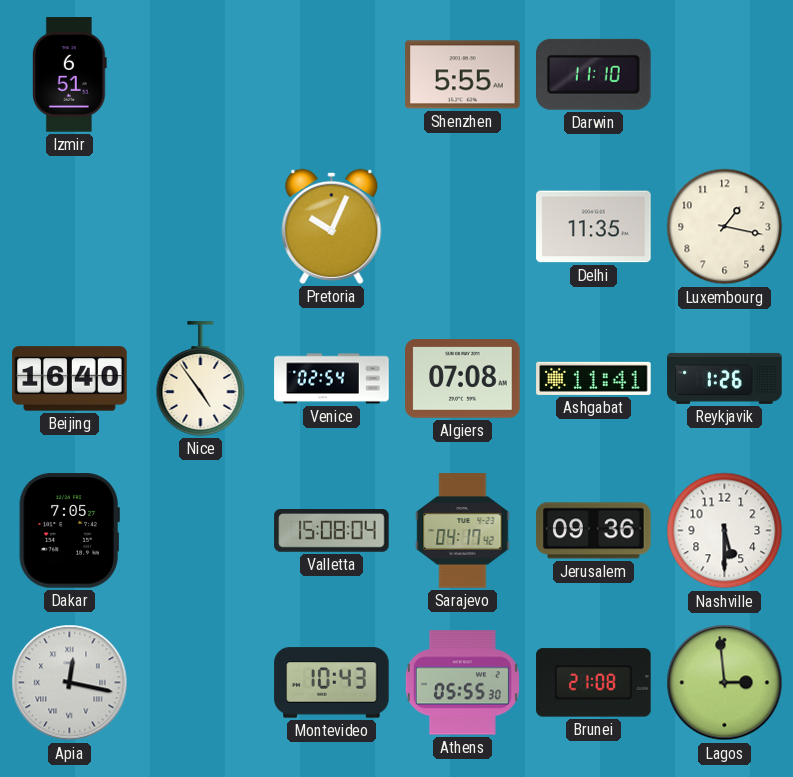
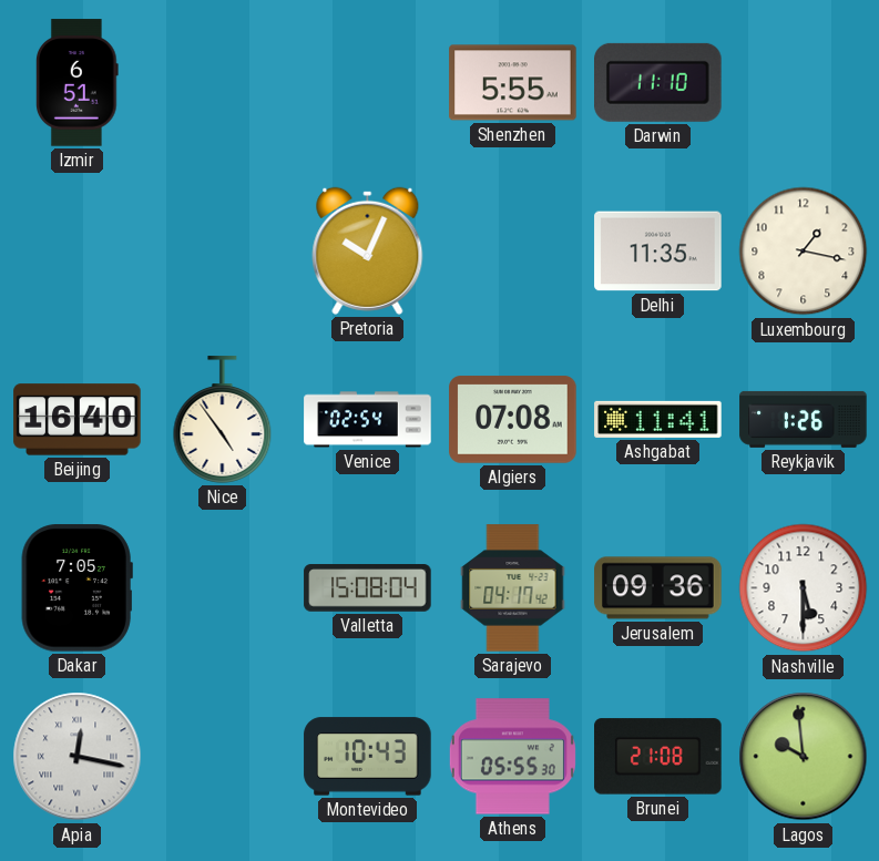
Lagos: 2:59 -> 9:59 (804, 757)
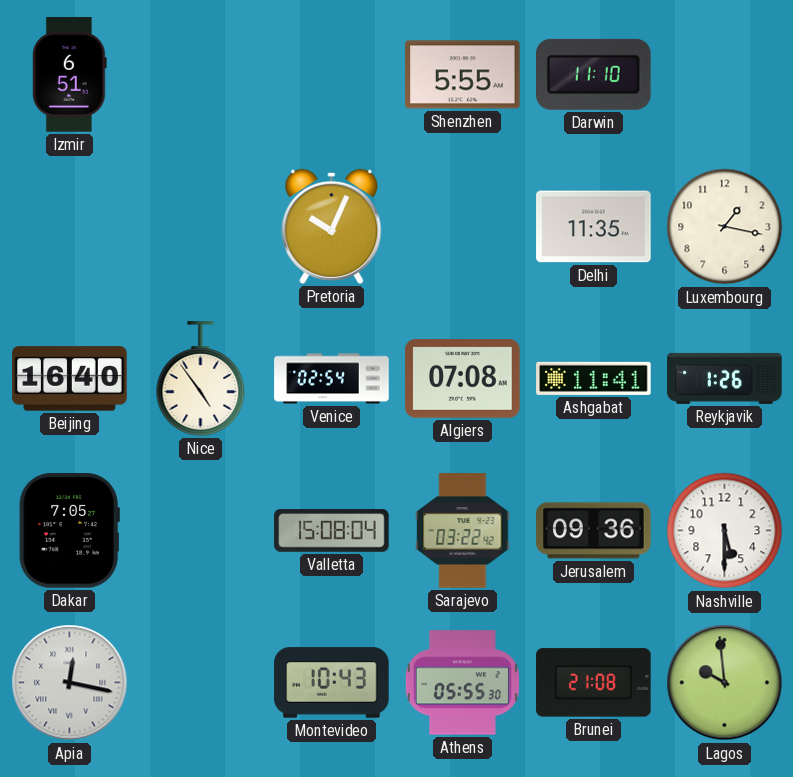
Sarajevo: 04:17 -> 03:22 (463, 531)
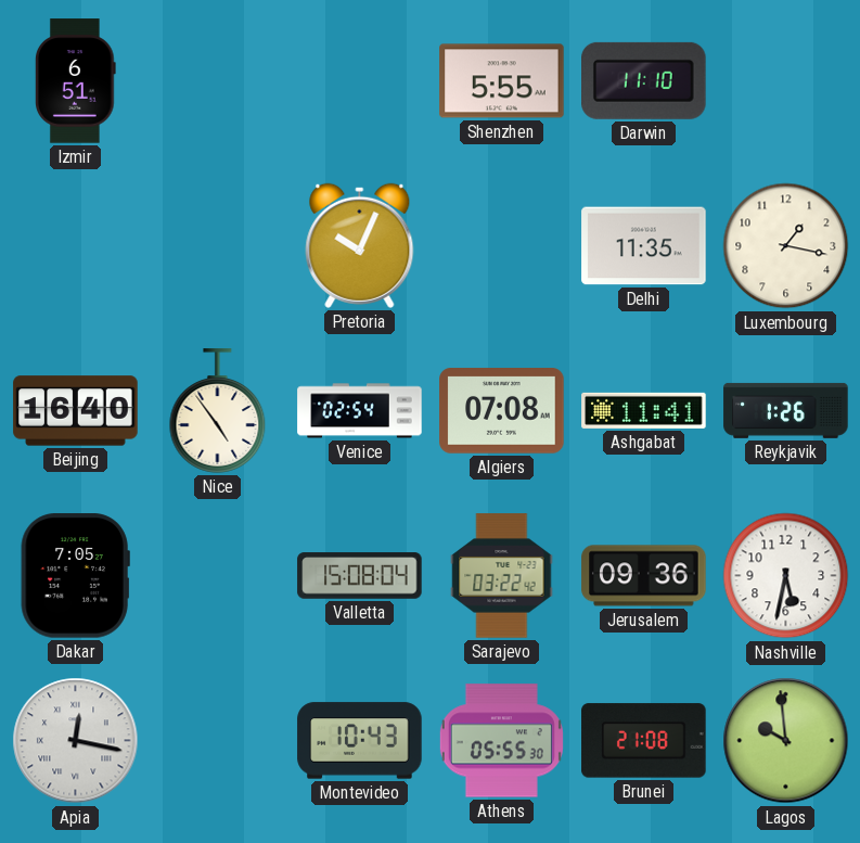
Nashville: 5:30 -> 5:32 (786, 576)
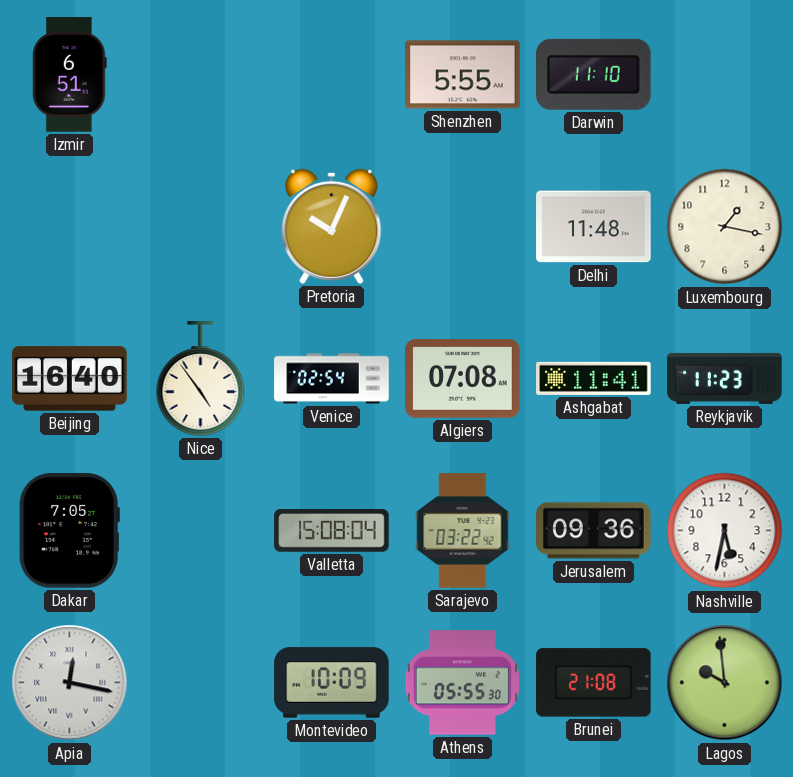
Delhi: 11:35 -> 11:48 (594, 227)
Reykjavik: 1:26 -> 11:23 (725, 378)
Montevideo: 10:43 -> 10:09 (332, 683)
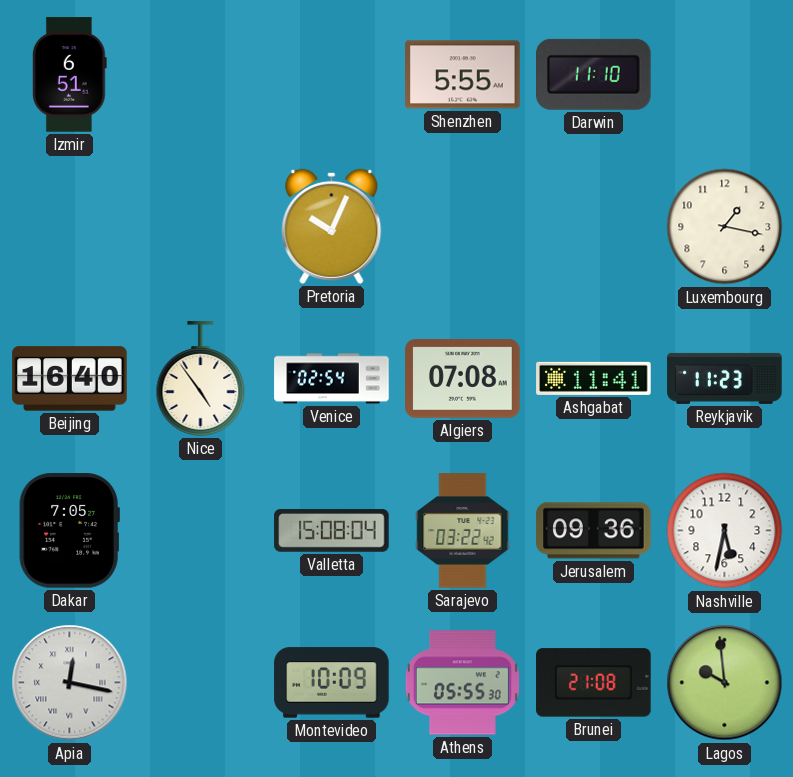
Delhi: 11:48 -> none (594, 227)
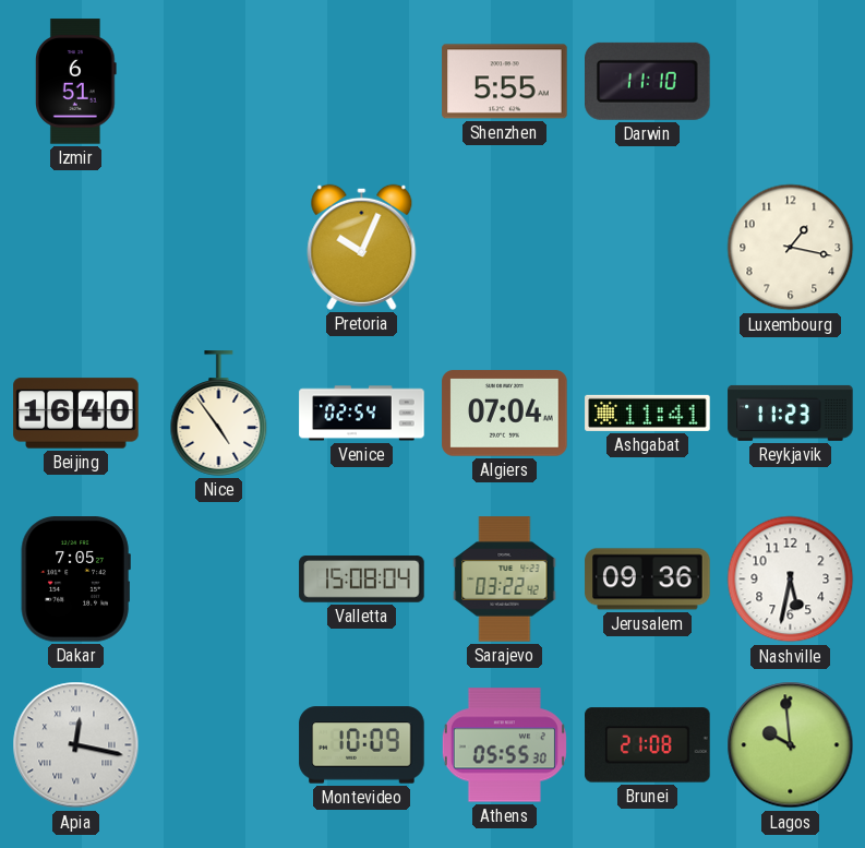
Algiers: 07:08 -> 07:04 (505, 414)
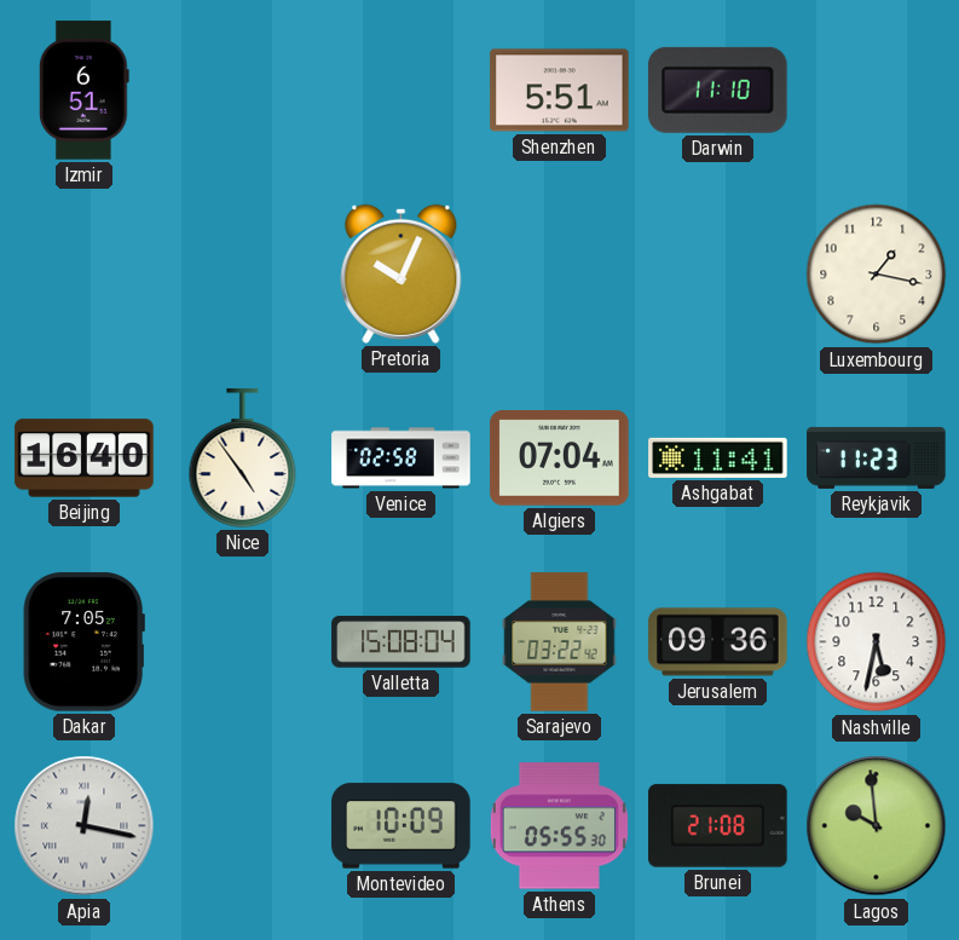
Shenzhen: 5:55 -> 5:51 (560, 91)
Venice: 02:54 -> 02:58 (401, 459)
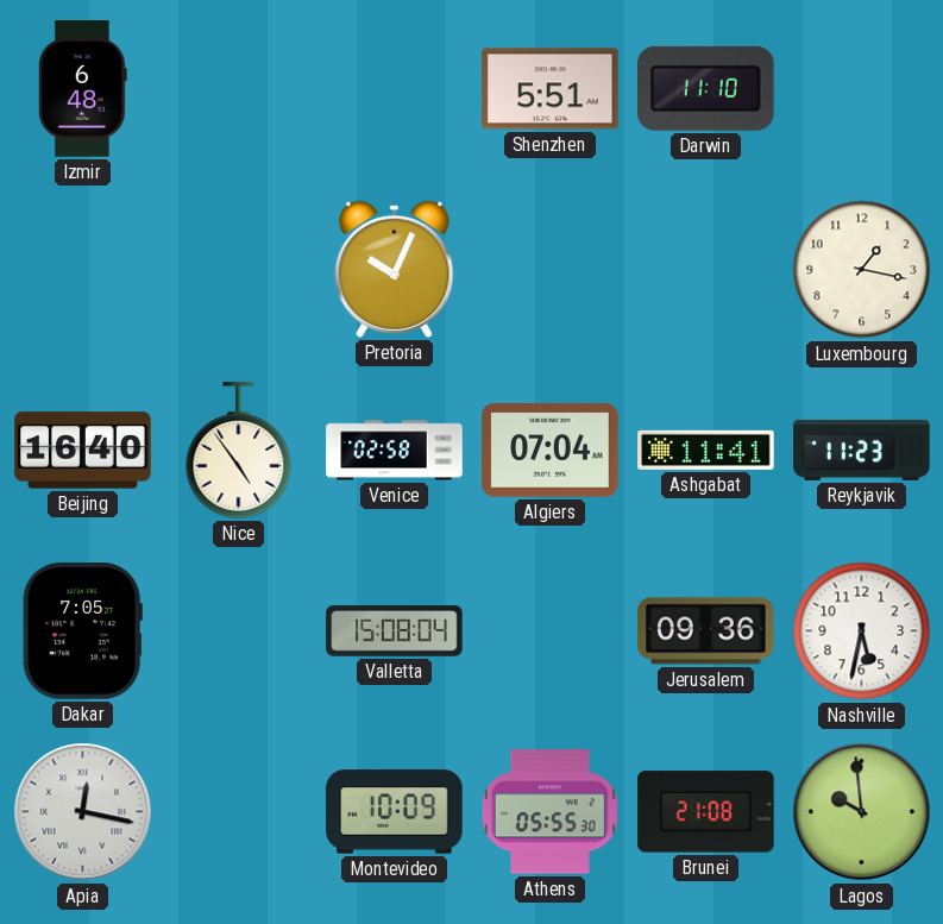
Izmir: 6:51 -> 6:48 (83, 89)
Sarajevo: 03:22 -> none (560, 642)
